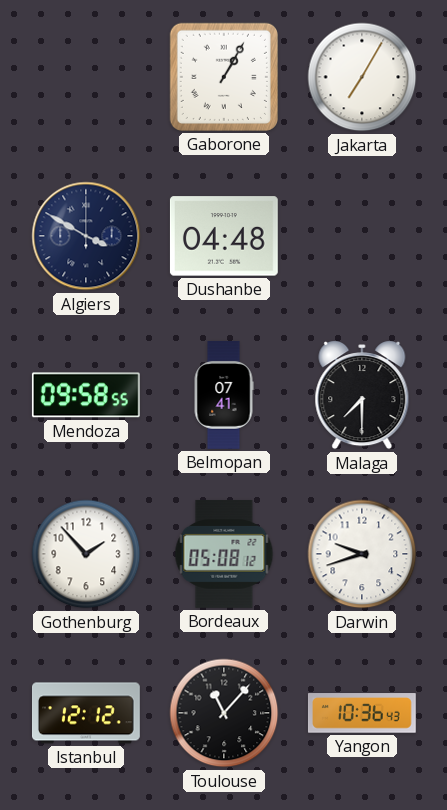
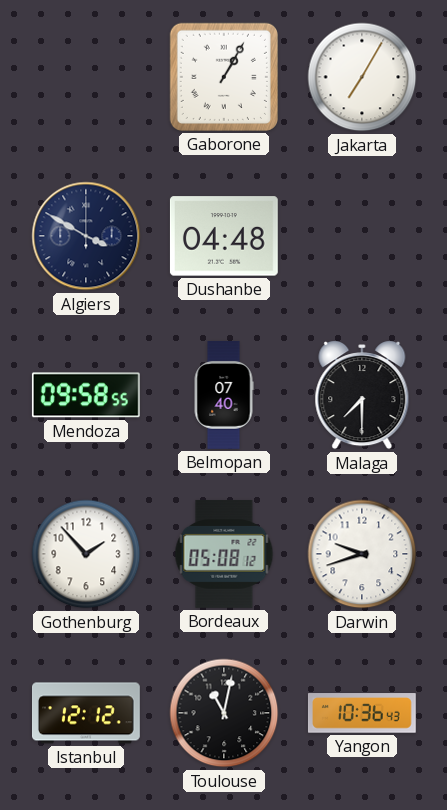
Belmopan: 07:41 -> 07:40 (224, 396)
Toulouse: 11:07 -> 11:02 (224, 713)
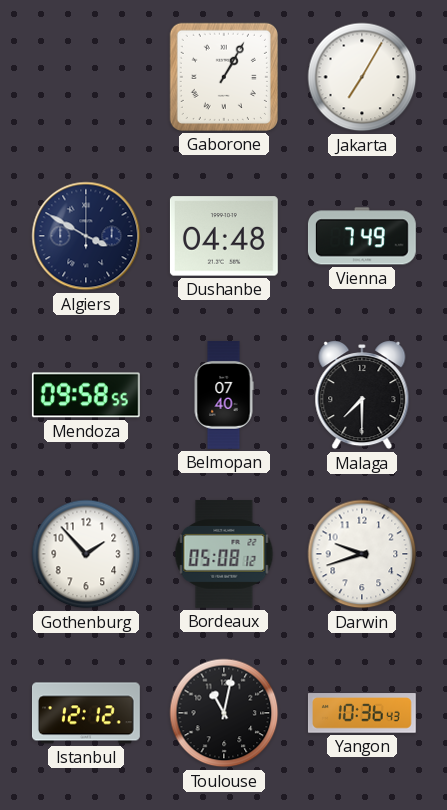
Vienna: none -> 7:49 (362, 236)
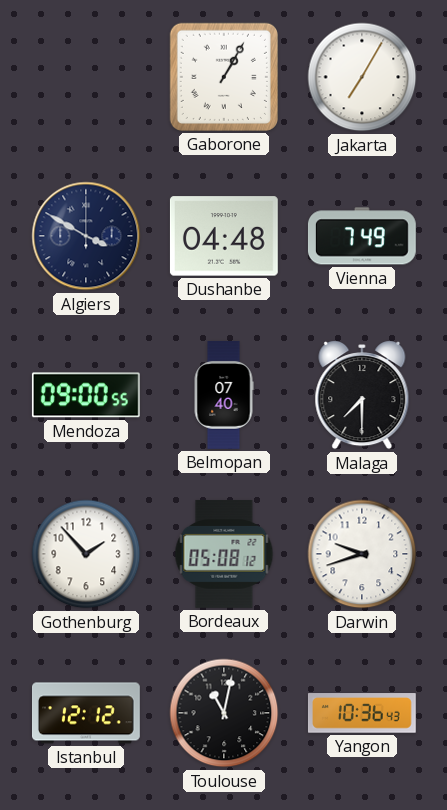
Mendoza: 09:58 -> 09:00 (86, 395)
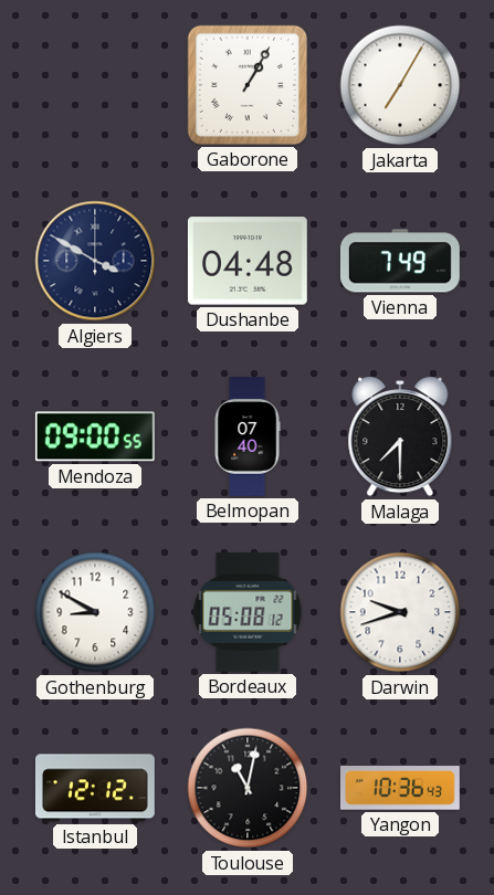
Gothenburg: 1:53 -> 8:50 (95, 612)
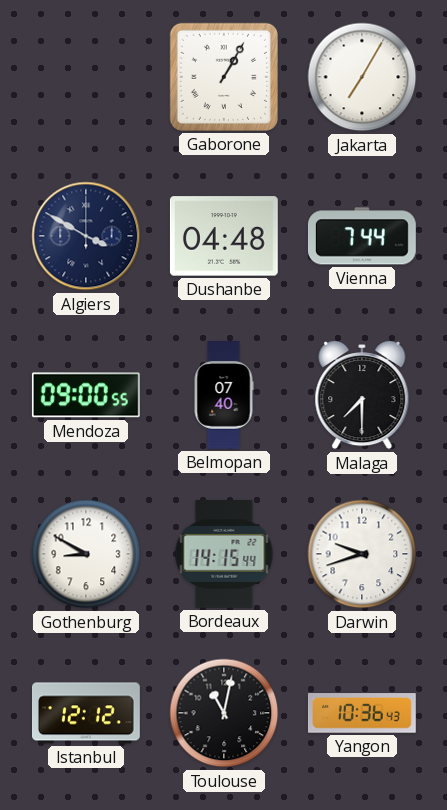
Vienna: 7:49 -> 7:44 (362, 236)
Bordeaux: 05:08 -> 14:15 (224, 554)
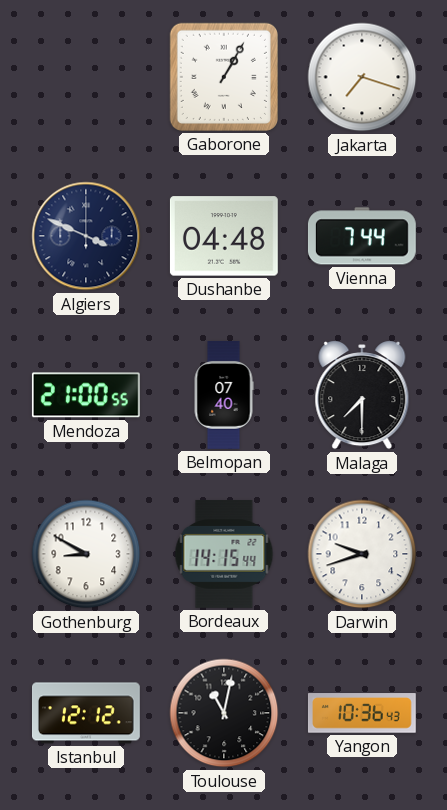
Jakarta: 7:05 -> 7:18 (362, 77)
Algiers: 3:50 -> 3:49 (86, 236)
Mendoza: 09:00 -> 21:00 (86, 395)
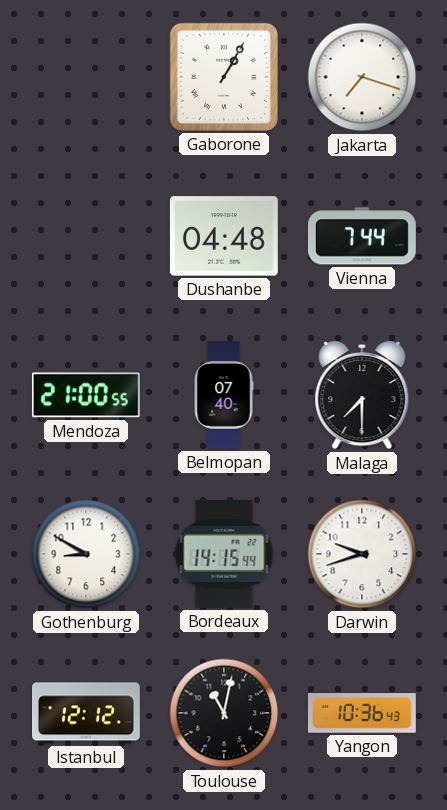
Algiers: 3:49 -> none (86, 236)
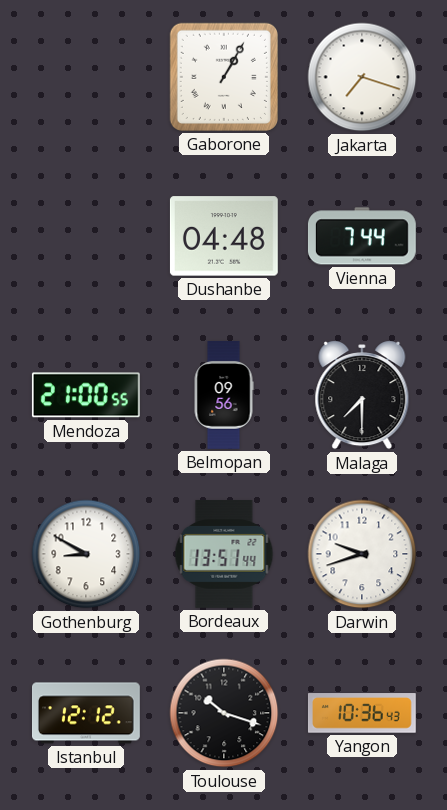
Belmopan: 07:40 -> 09:56 (224, 396)
Bordeaux: 14:15 -> 13:51 (224, 554)
Toulouse: 11:02 -> 10:18 (224, 713)
